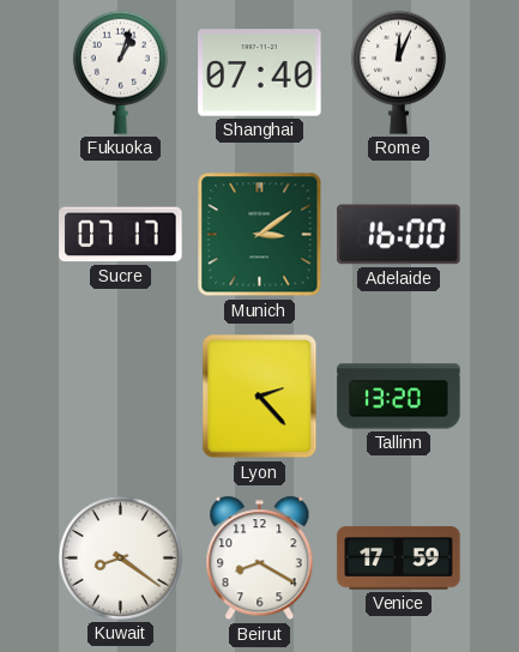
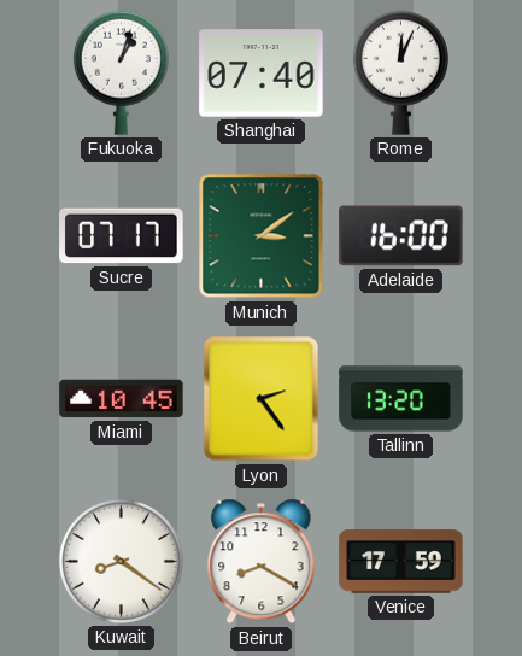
Miami: none -> 10:45 (122, 399)
Lyon: 2:23 -> 2:24 (262, 399)
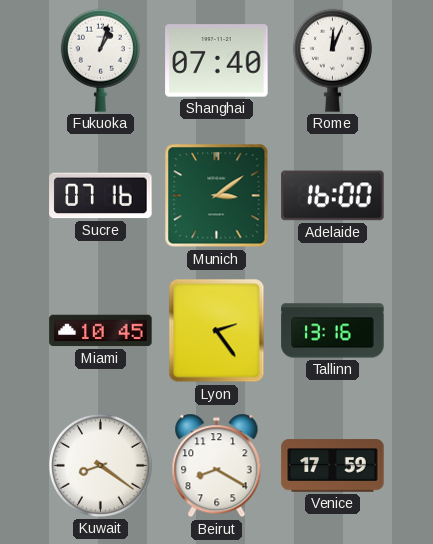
Sucre: 07:17 -> 07:16 (101, 196)
Tallinn: 13:20 -> 13:16 (333, 331)
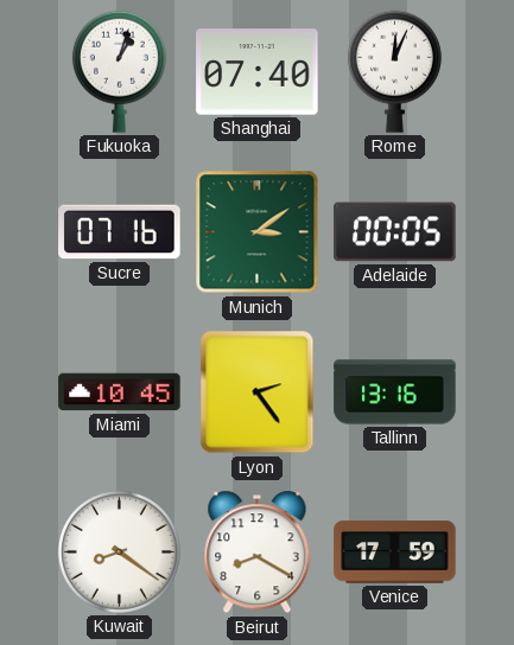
Adelaide: 16:00 -> 00:05 (395, 232)
